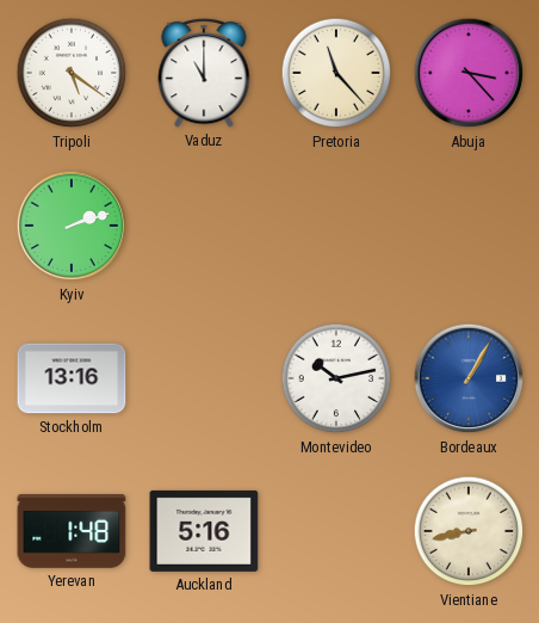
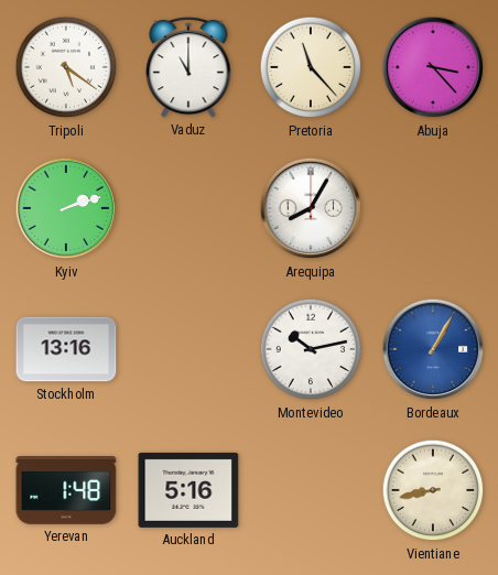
Arequipa: none -> 8:05 (311, 208)
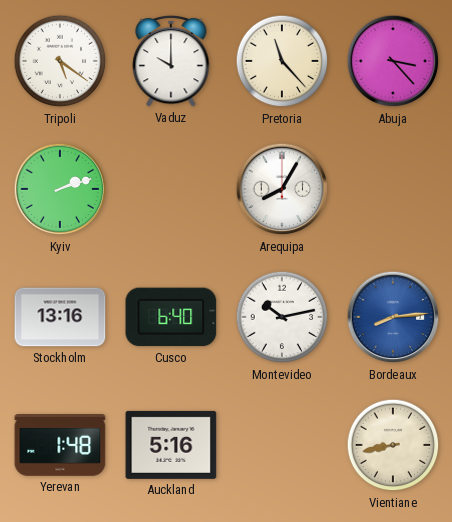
Vaduz: 11:00 -> 10:00 (171, 61)
Cusco: none -> 6:40 (171, 317)
Bordeaux: 1:05 -> 8:14 (393, 317)
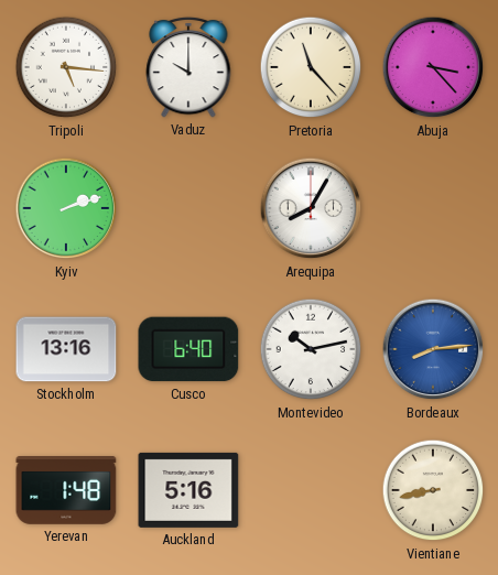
Tripoli: 5:21 -> 5:16 (66, 67)
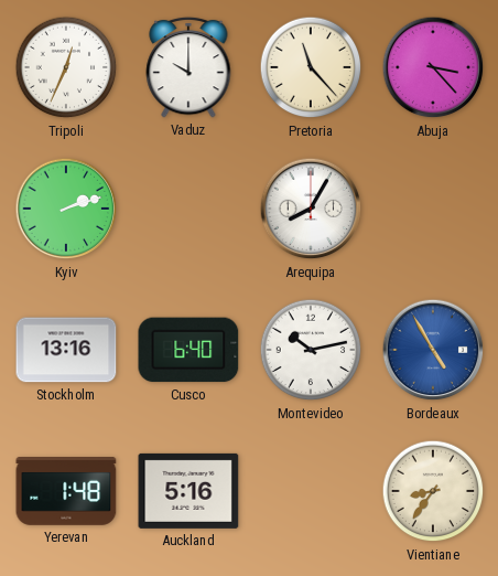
Tripoli: 5:16 -> 12:34 (66, 67)
Bordeaux: 8:14 -> 4:55 (433, 350)
Vientiane: 8:43 -> 8:36 (433, 491)
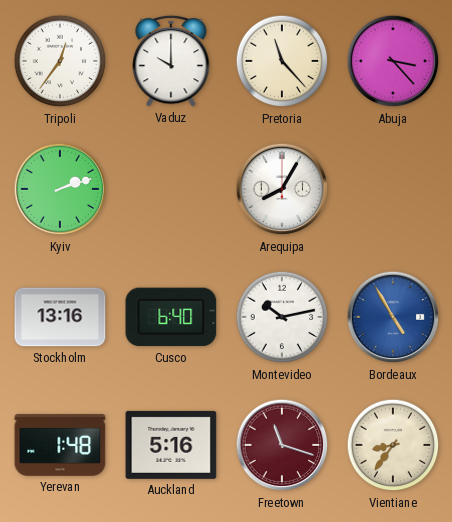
Tripoli: 12:34 -> 12:36 (60, 61)
Freetown: none -> 11:18 (282, 445)
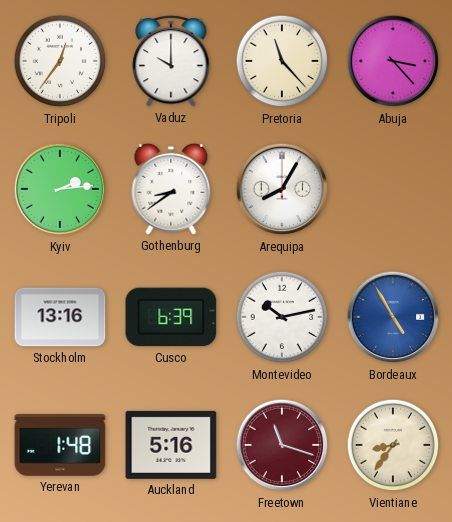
Kyiv: 2:12 -> 2:14 (60, 189)
Gothenburg: none -> 8:39 (171, 189)
Cusco: 6:40 -> 6:39 (171, 317)
